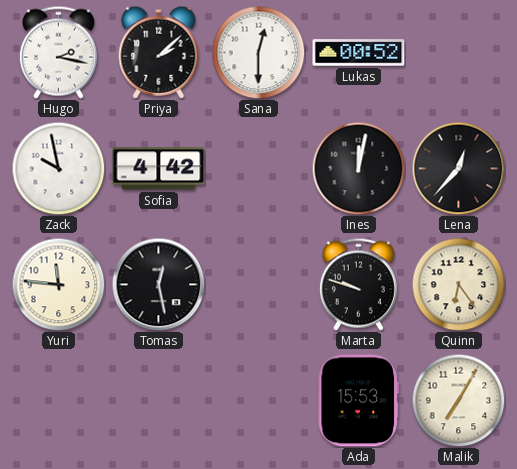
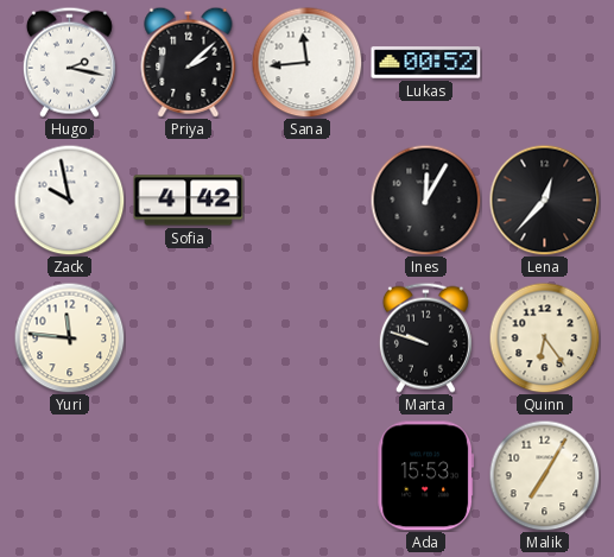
Sana: 12:30 -> 11:44 (306, 62)
Ines: 12:02 -> 12:05 (425, 200)
Tomas: 12:28 -> none (158, 284)
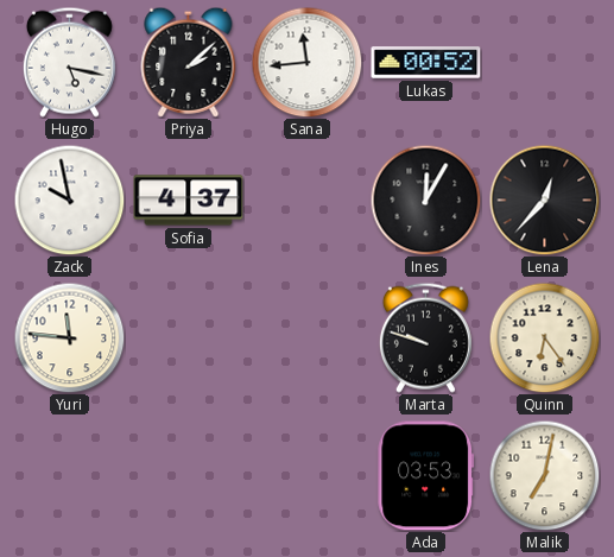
Hugo: 2:17 -> 5:17 (69, 62)
Sofia: 4:42 -> 4:37 (189, 201)
Ada: 15:53 -> 03:53 (426, 476)
Malik: 7:05 -> 7:02 (544, 475)
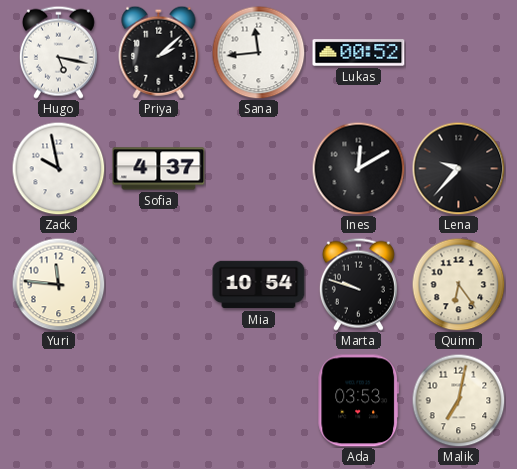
Ines: 12:05 -> 12:10 (358, 168)
Lena: 12:37 -> 9:37 (458, 168)
Mia: none -> 10:54 (259, 285)
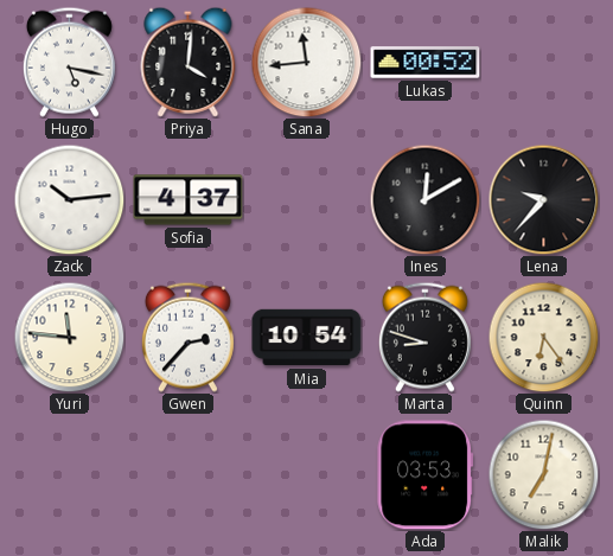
Priya: 2:08 -> 4:01 (189, 62)
Zack: 9:58 -> 10:14 (69, 199)
Gwen: none -> 2:37 (187, 337)
Marta: 9:48 -> 8:48 (424, 337)
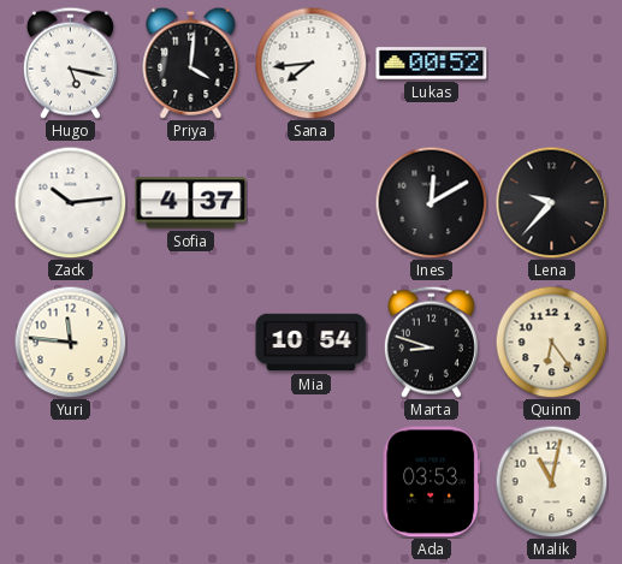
Sana: 11:44 -> 7:44 (310, 63)
Gwen: 2:37 -> none (187, 337)
Malik: 7:02 -> 11:02 (551, 481)
